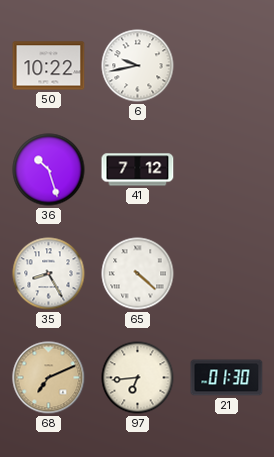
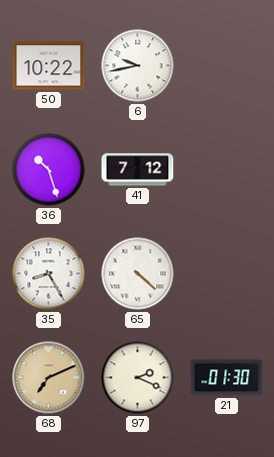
97: 6:44 -> 2:19 (138, 378)
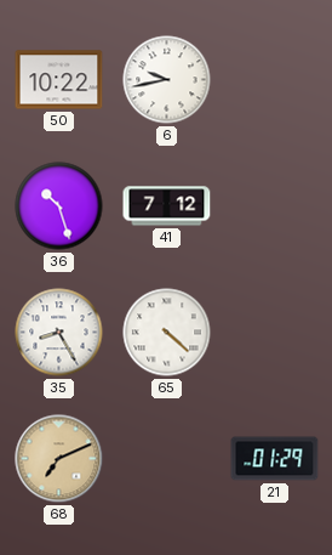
97: 2:19 -> none (138, 378)
21: 01:30 -> 01:29 (275, 459)
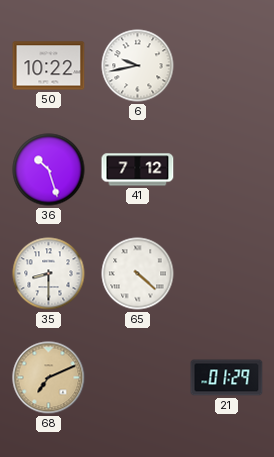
35: 8:25 -> 8:30 (49, 274)
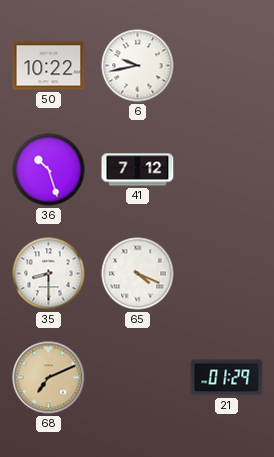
65: 4:22 -> 4:19 (138, 274)
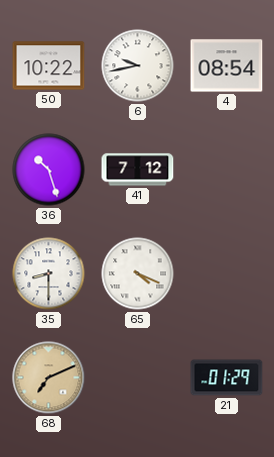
4: none -> 08:54 (227, 66)
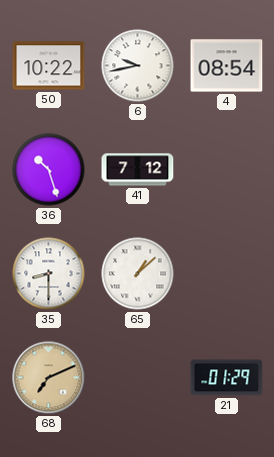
65: 4:19 -> 1:08 (138, 274)
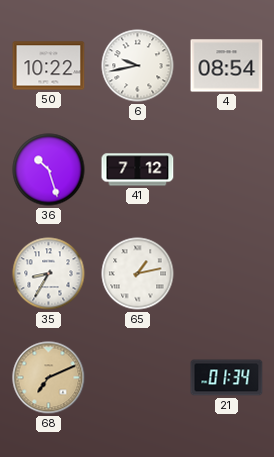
35: 8:30 -> 8:35 (49, 274)
65: 1:08 -> 1:13 (138, 274)
21: 01:29 -> 01:34 (227, 378)
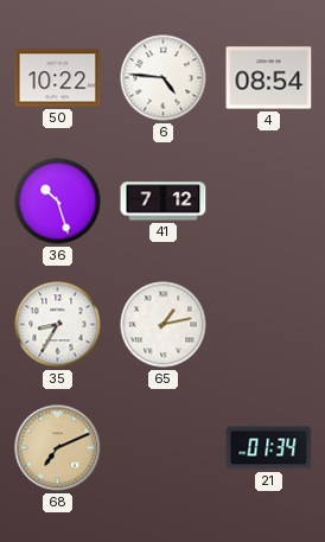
6: 9:43 -> 4:46 (164, 78)
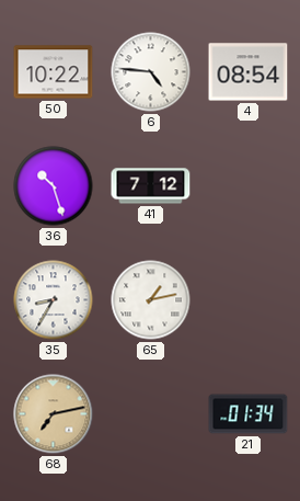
68: 7:11 -> 7:13 (54, 414)
